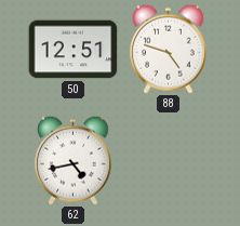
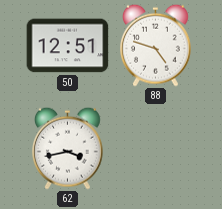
62: 4:43 -> 3:43 (68, 148)
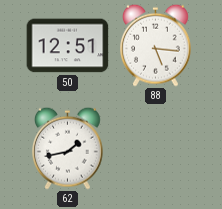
88: 4:48 -> 5:16 (156, 45)
62: 3:43 -> 1:43 (68, 148)
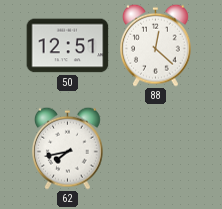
88: 5:16 -> 12:22 (156, 45)
62: 1:43 -> 7:43 (68, 148)
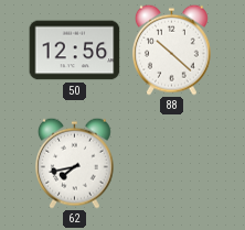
50: 12:51 -> 12:56 (75, 51)
88: 12:22 -> 10:22 (172, 50)
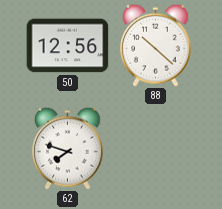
62: 7:43 -> 7:48 (68, 148)
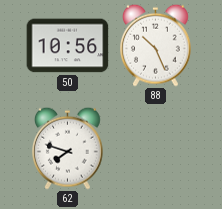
50: 12:56 -> 10:56 (68, 46)
88: 10:22 -> 10:26 (156, 45)
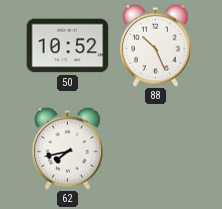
50: 10:56 -> 10:52 (68, 46)
62: 7:48 -> 7:43 (68, 148)
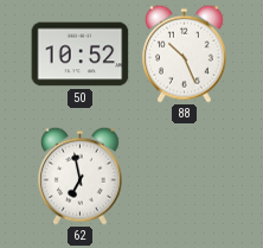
62: 7:43 -> 6:58 (81, 176)
